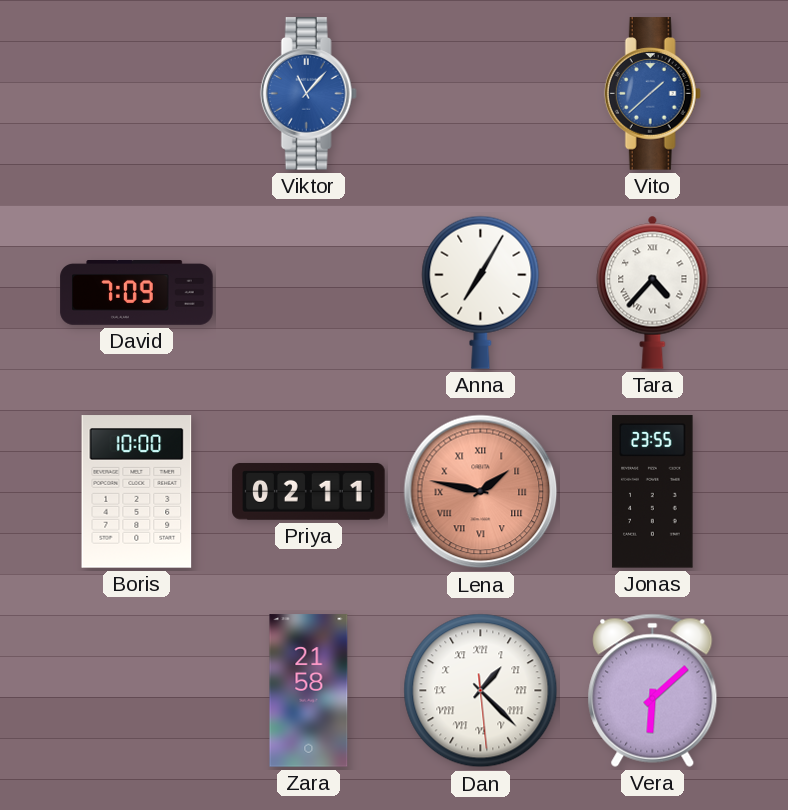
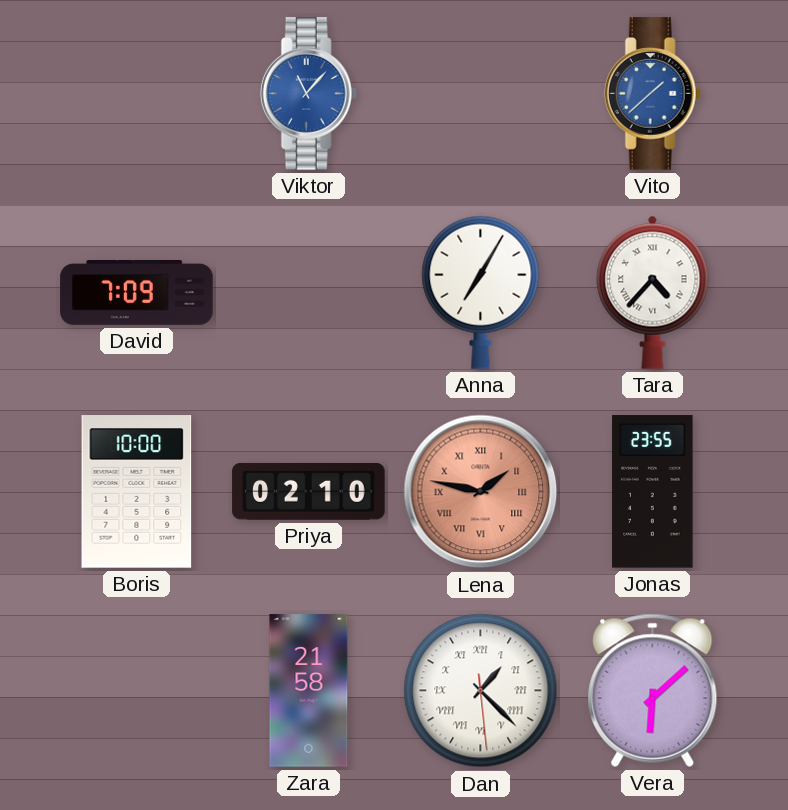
Priya: 02:11 -> 02:10 (309, 492)
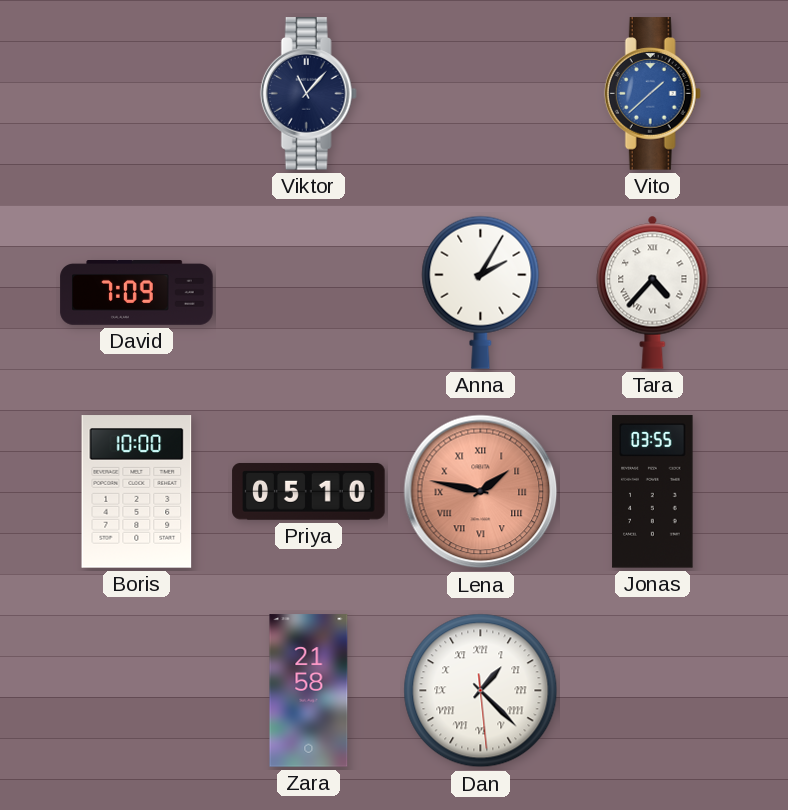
Viktor dial: blue -> navy (308, 94)
Anna: 7:05 -> 2:05 (481, 292)
Priya: 02:10 -> 05:10 (309, 492)
Jonas: 23:55 -> 03:55 (653, 492)
Vera: 6:08 -> none (653, 690)
